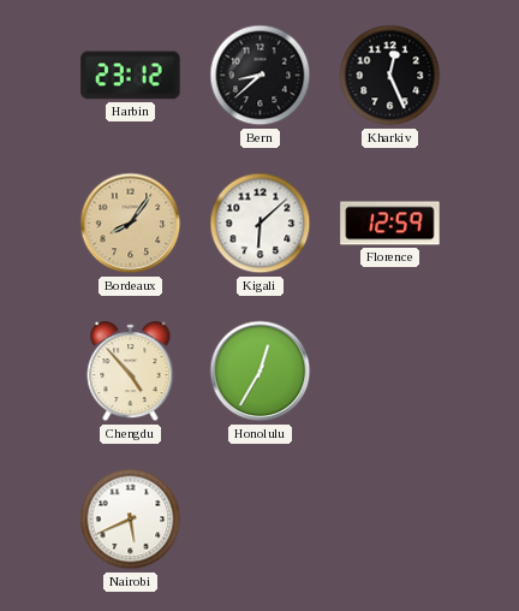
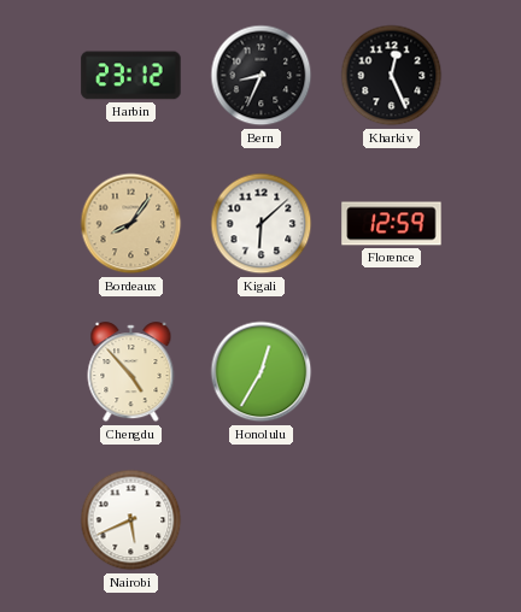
Bern: 8:38 -> 8:34 (262, 76)
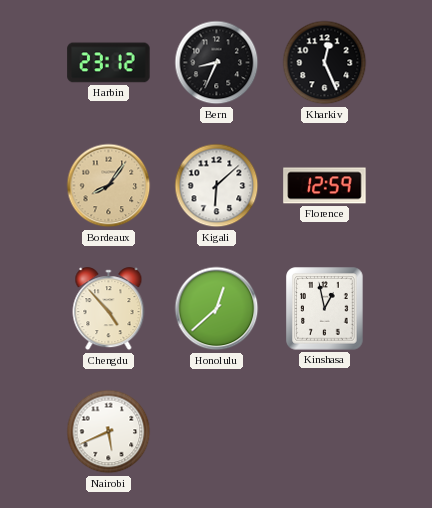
Honolulu: 12:35 -> 12:38 (217, 309)
Kinshasa: none -> 12:58 (325, 309)
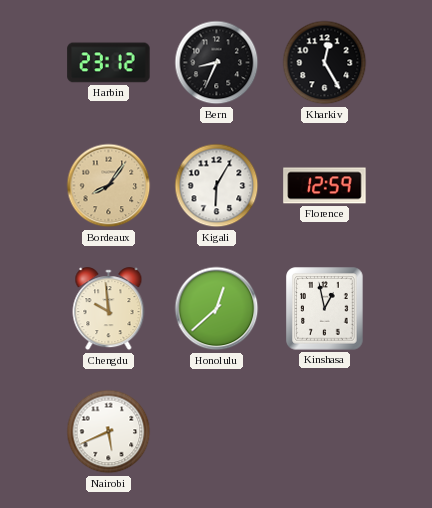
Kharkiv: 12:26 -> 12:25 (325, 63)
Kigali: 6:08 -> 6:05 (217, 186)
Chengdu: 4:53 -> 9:59 (109, 309)
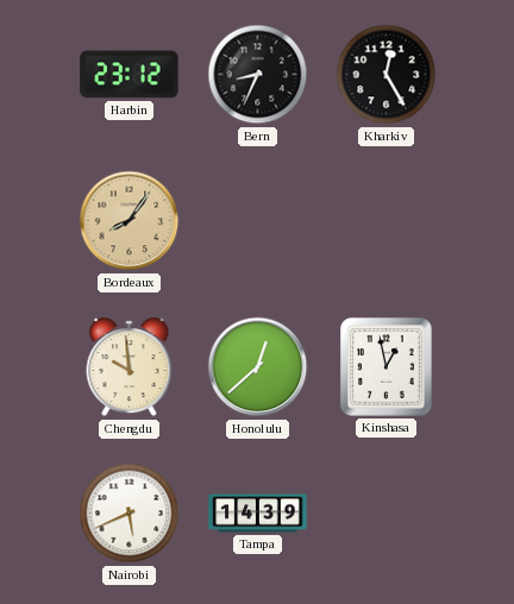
Kigali: 6:05 -> none (217, 186)
Florence: 12:59 -> none (325, 186)
Tampa: none -> 14:39 (258, 514)
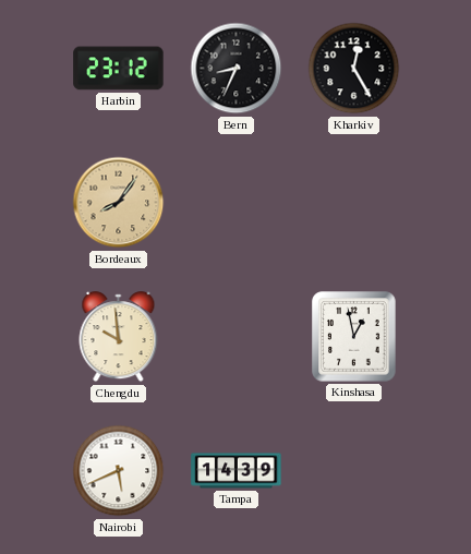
Honolulu: 12:38 -> none (258, 367)
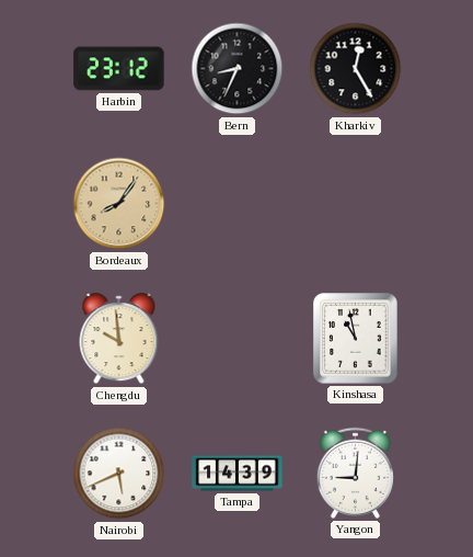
Kinshasa: 12:58 -> 10:58 (356, 339)
Yangon: none -> 9:01 (355, 473)
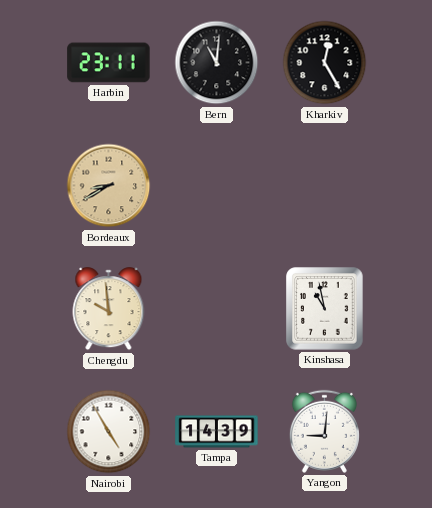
Harbin: 23:12 -> 23:11 (109, 63)
Bern: 8:34 -> 11:01 (217, 63)
Bordeaux: 8:06 -> 8:40 (109, 186)
Nairobi: 5:41 -> 4:55 (109, 432)
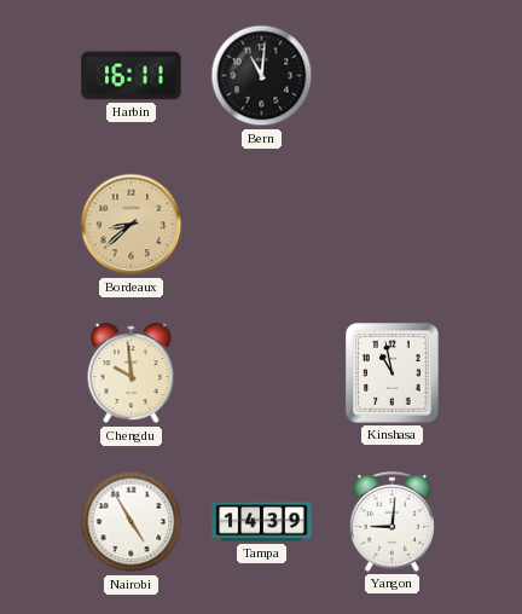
Harbin: 23:11 -> 16:11 (132, 76)
Kharkiv: 12:25 -> none (325, 63)
Bordeaux: 8:40 -> 8:38 (132, 225)
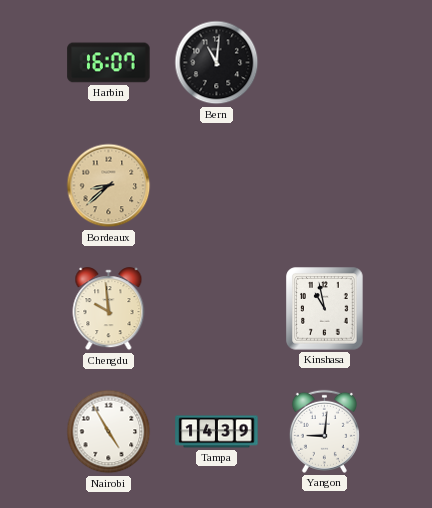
Harbin: 16:11 -> 16:07 (109, 63)
